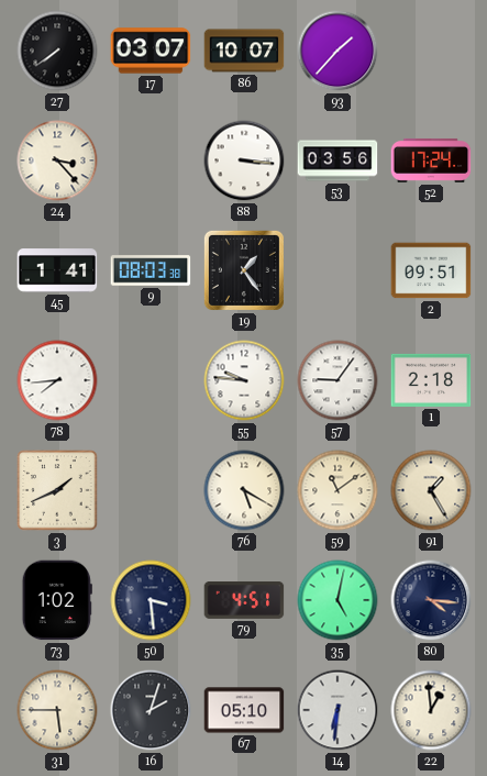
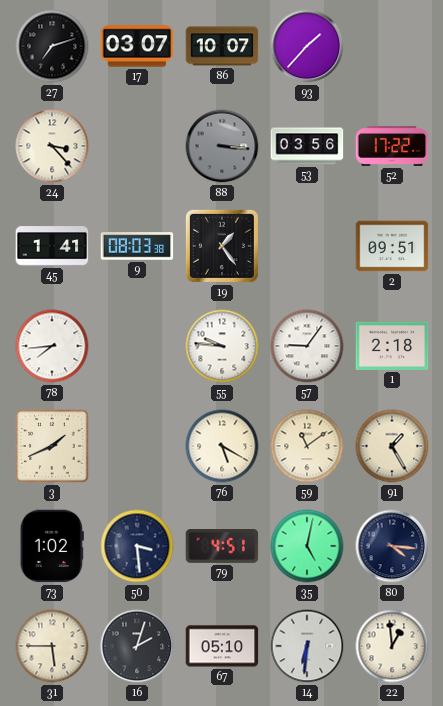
27: 7:39 -> 7:12 (52, 46)
88 dial: white -> grey (222, 146)
52: 17:24 -> 17:22 (392, 146)
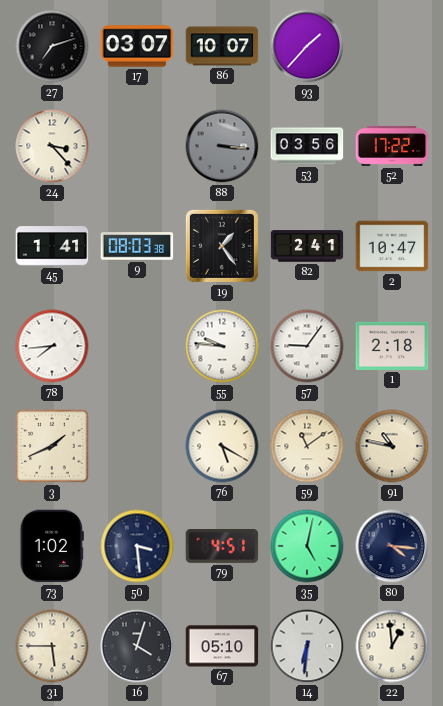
82: none -> 2:41 (307, 246)
2: 09:51 -> 10:47 (392, 246)
91: 1:25 -> 10:47 (392, 446)
16: 2:03 -> 4:03 (137, 646)
